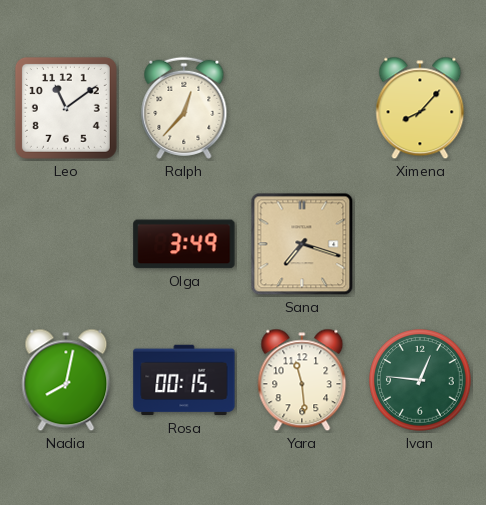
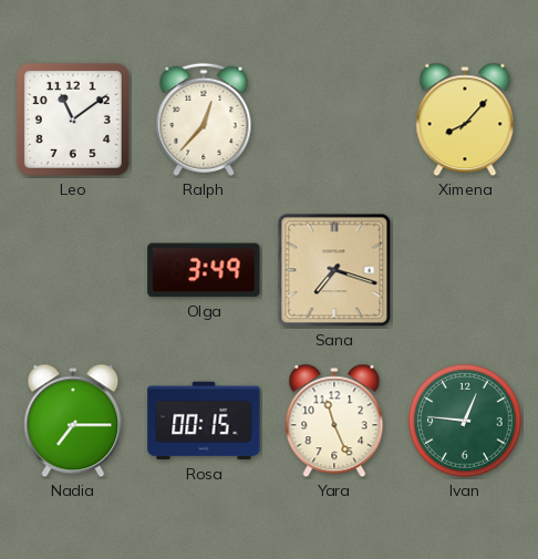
Nadia: 8:02 -> 7:15 (73, 421)
Yara: 11:29 -> 11:26 (334, 421)
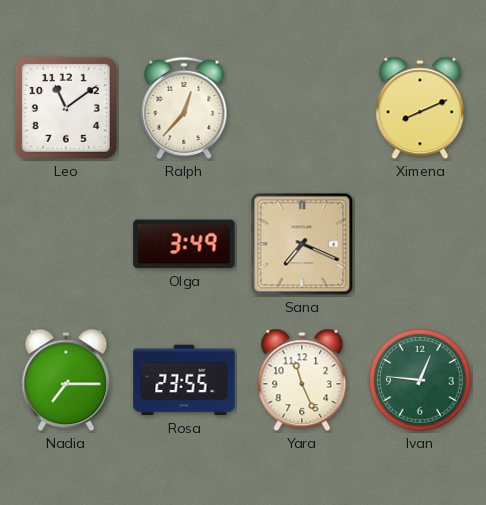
Ximena: 8:07 -> 8:11 (420, 108)
Sana: 7:18 -> 7:19 (302, 244)
Rosa: 00:15 -> 23:55 (184, 380)
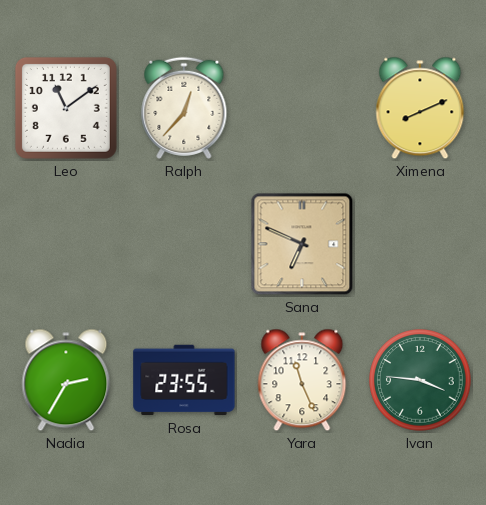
Olga: 3:49 -> none (184, 244)
Sana: 7:19 -> 6:49 (302, 244)
Nadia: 7:15 -> 2:35 (66, 380)
Ivan: 12:46 -> 3:46 (420, 380)
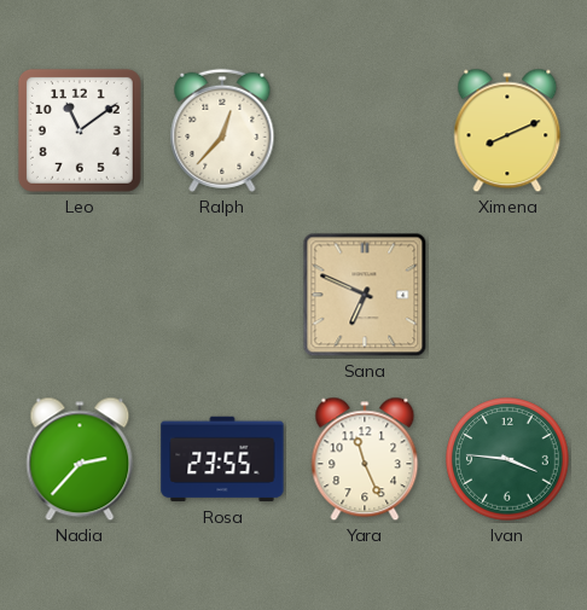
Nadia: 2:35 -> 2:37 (80, 459)
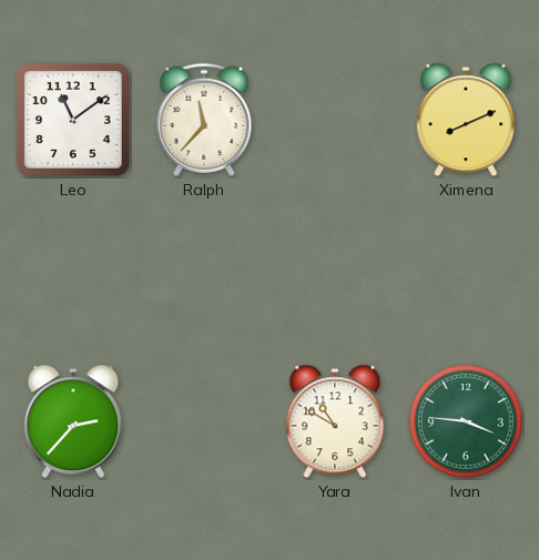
Ralph: 12:37 -> 11:37 (204, 120)
Sana: 6:49 -> none (365, 295)
Rosa: 23:55 -> none (222, 459)
Yara: 11:26 -> 10:50 (335, 421)
